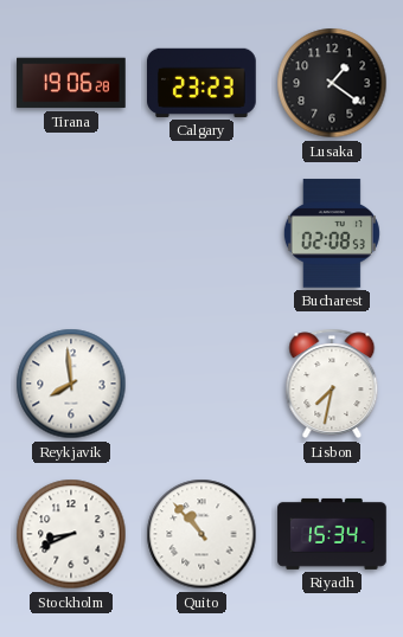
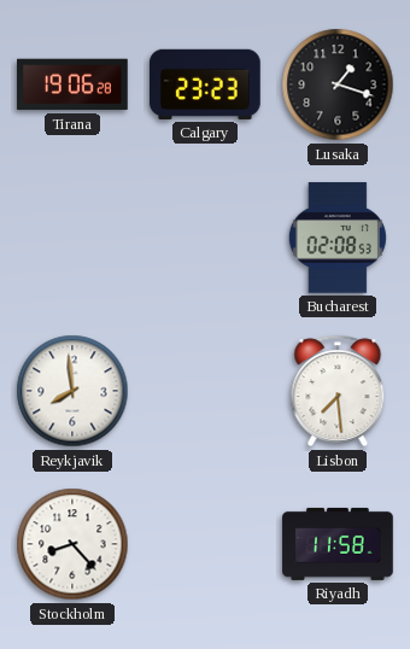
Lusaka: 1:21 -> 1:18 (338, 84)
Lisbon: 7:32 -> 7:29 (338, 391)
Stockholm: 8:41 -> 8:23 (72, 544)
Quito: 10:53 -> none (201, 534)
Riyadh: 15:34 -> 11:58 (338, 544)
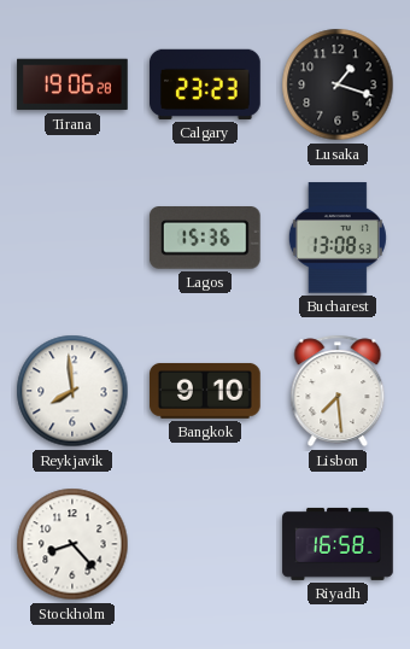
Lagos: none -> 15:36 (205, 239)
Bucharest: 02:08 -> 13:08 (338, 238)
Bangkok: none -> 9:10 (205, 391)
Riyadh: 11:58 -> 16:58 (338, 544)
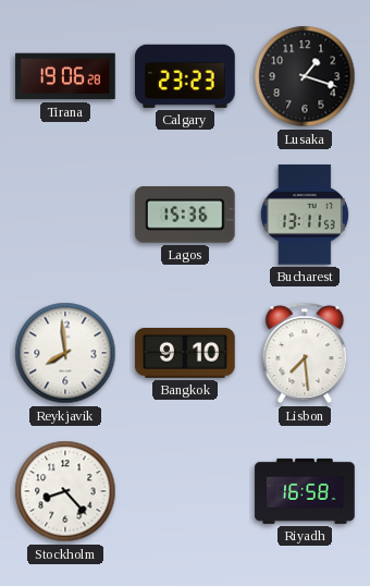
Bucharest: 13:08 -> 13:11 (305, 215)
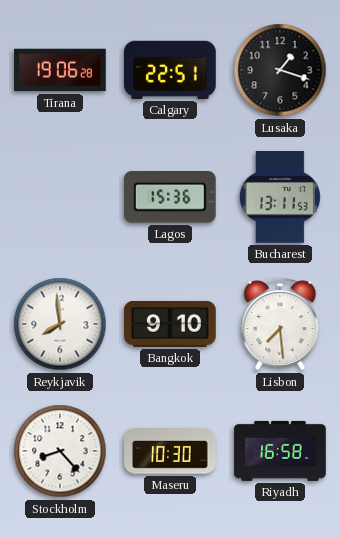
Calgary: 23:23 -> 22:51 (170, 70)
Maseru: none -> 10:30 (170, 451)
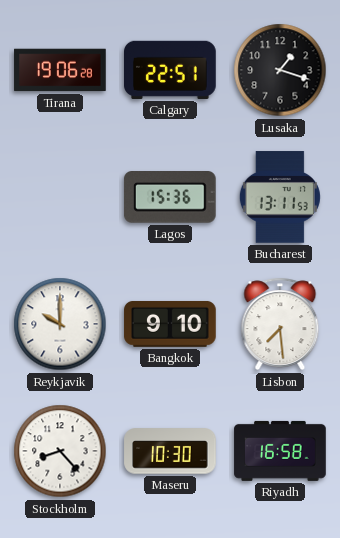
Reykjavik: 7:59 -> 10:00 (60, 324)
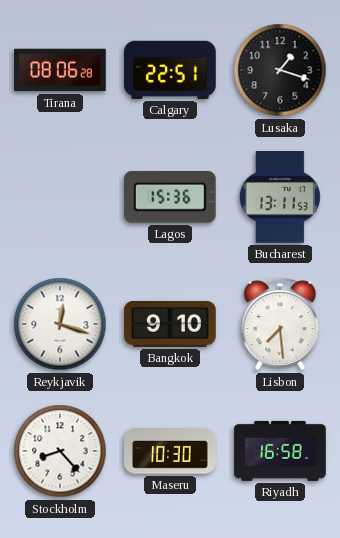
Tirana: 19:06 -> 08:06 (60, 70)
Reykjavik: 10:00 -> 12:18 (60, 324)
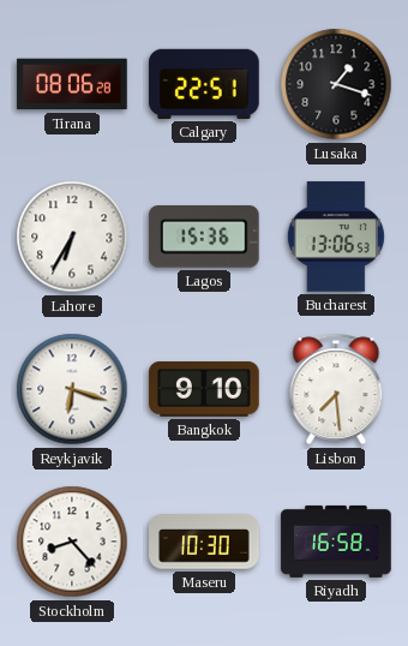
Lahore: none -> 6:35 (72, 237)
Bucharest: 13:11 -> 13:06 (336, 237)
Reykjavik: 12:18 -> 6:18 (72, 389)
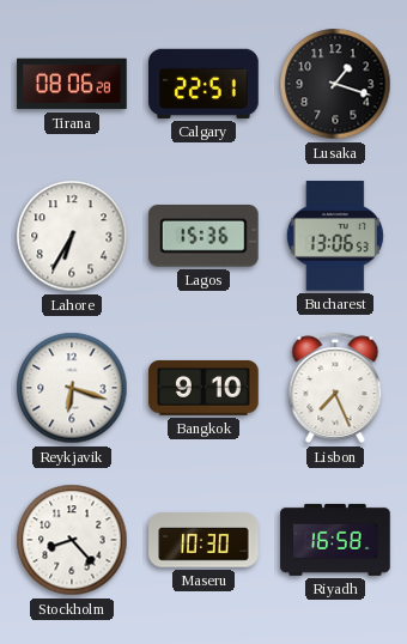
Lisbon: 7:29 -> 7:26 (335, 388)
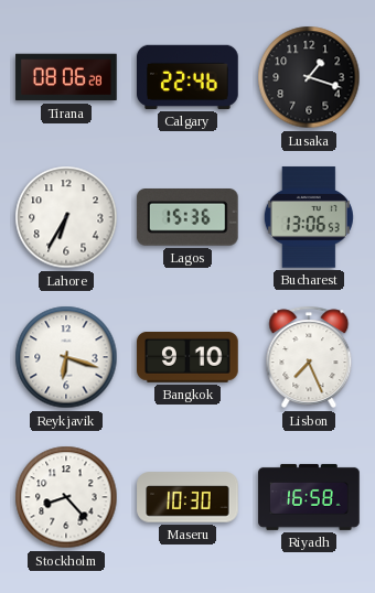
Calgary: 22:51 -> 22:46 (187, 77)
